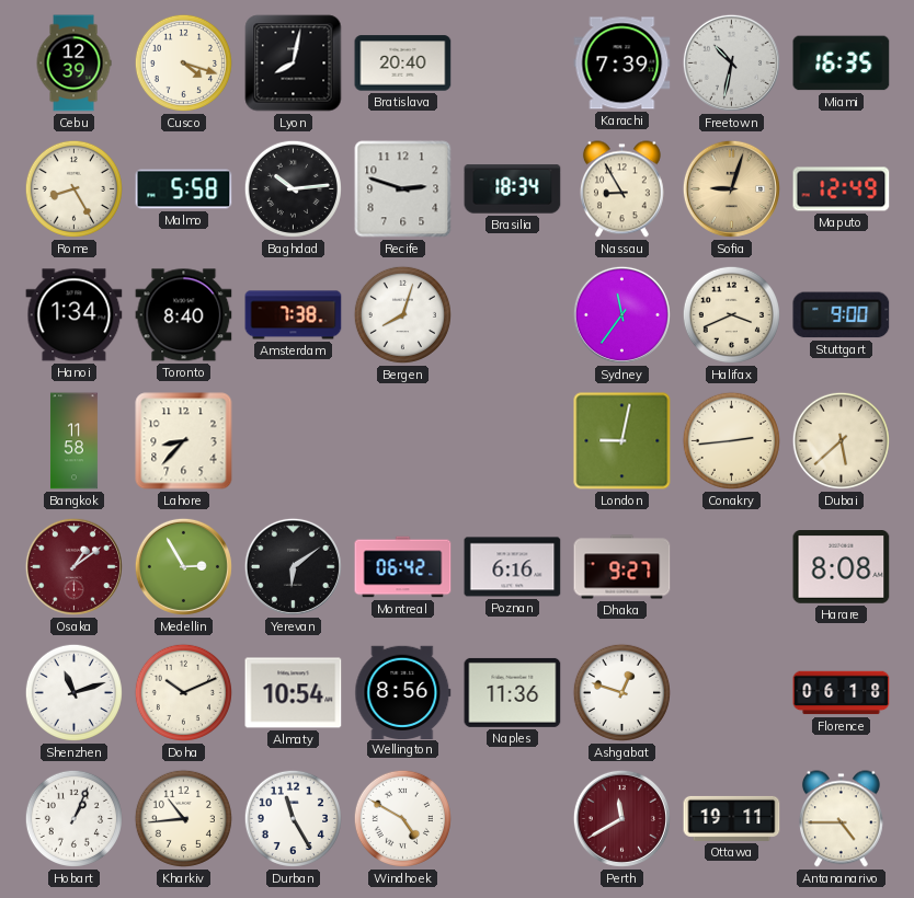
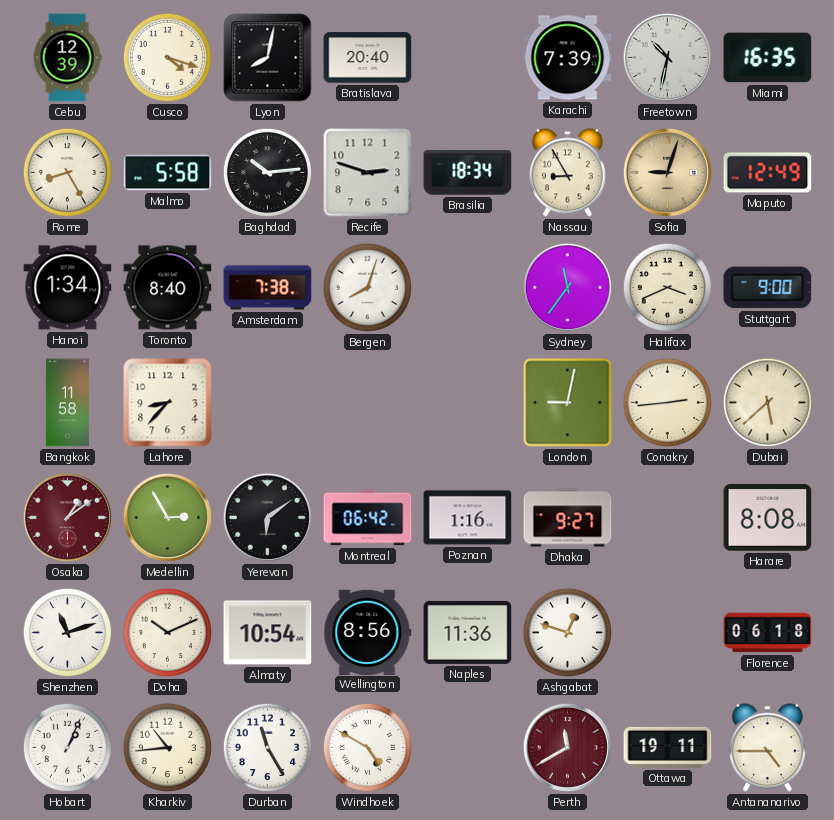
Poznan: 6:16 -> 1:16 (468, 518)
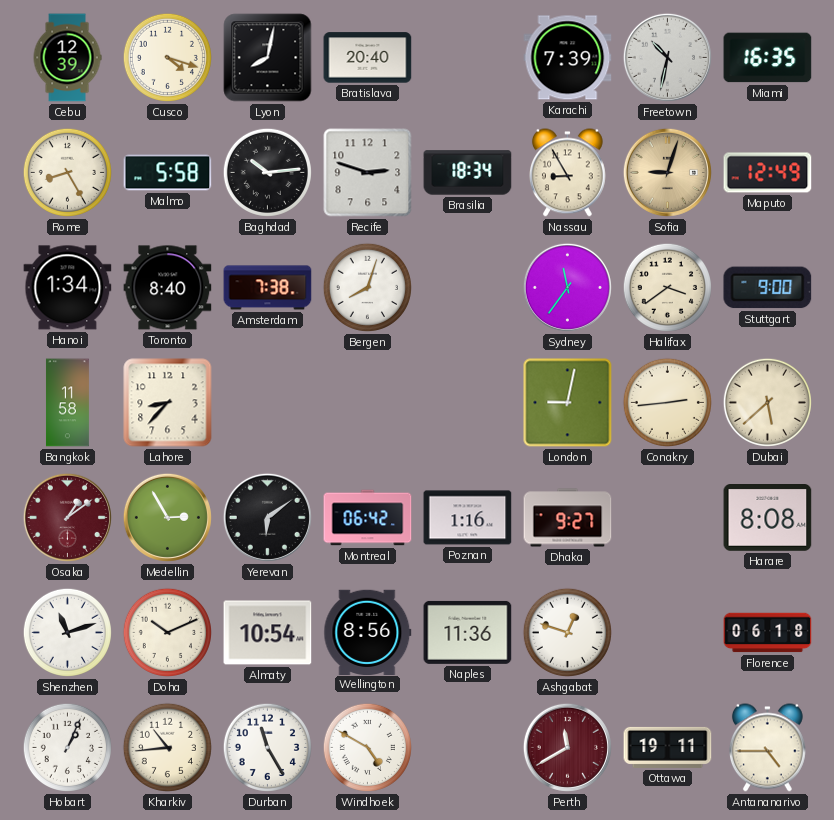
Halifax: 3:41 -> 3:39 (667, 287)
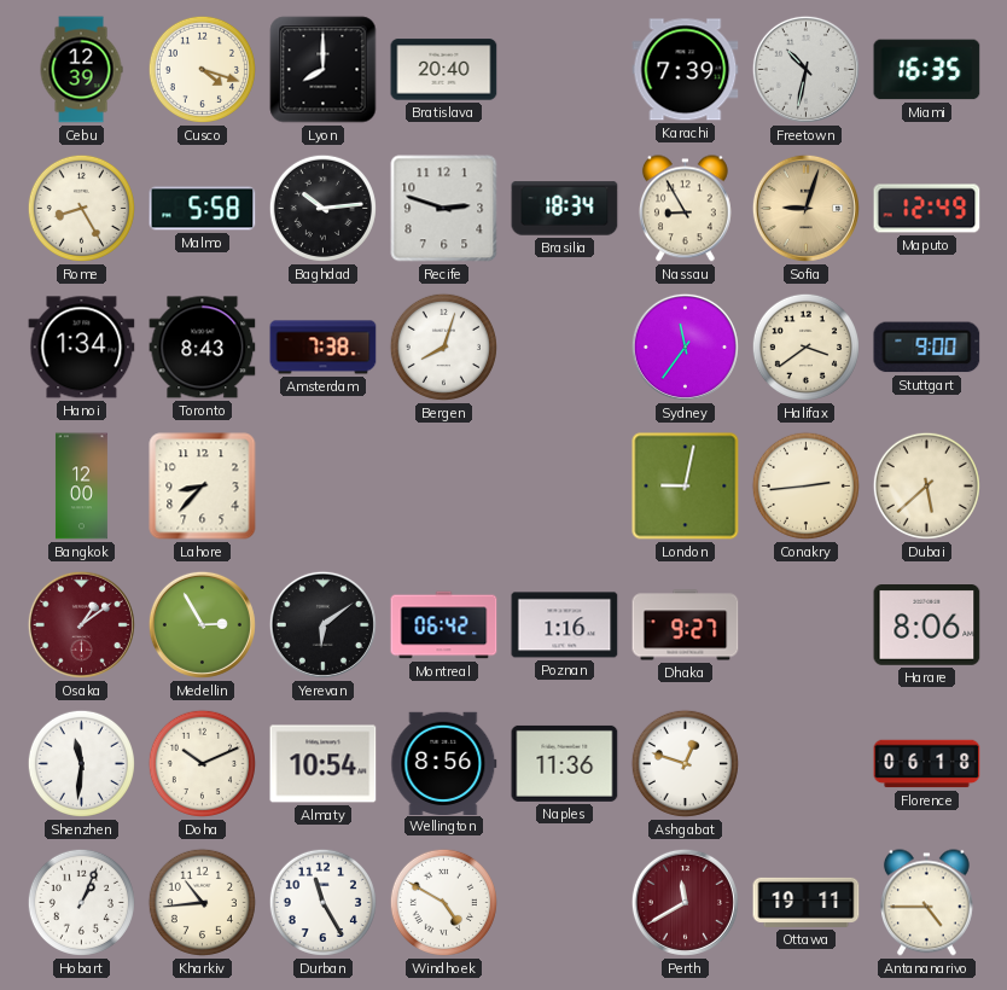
Lyon: 8:02 -> 8:00 (324, 70)
Toronto: 8:40 -> 8:43 (203, 348)
Bangkok: 11:58 -> 12:00 (81, 487)
Harare: 8:08 -> 8:06 (927, 625)
Shenzhen: 11:12 -> 11:31 (81, 763)
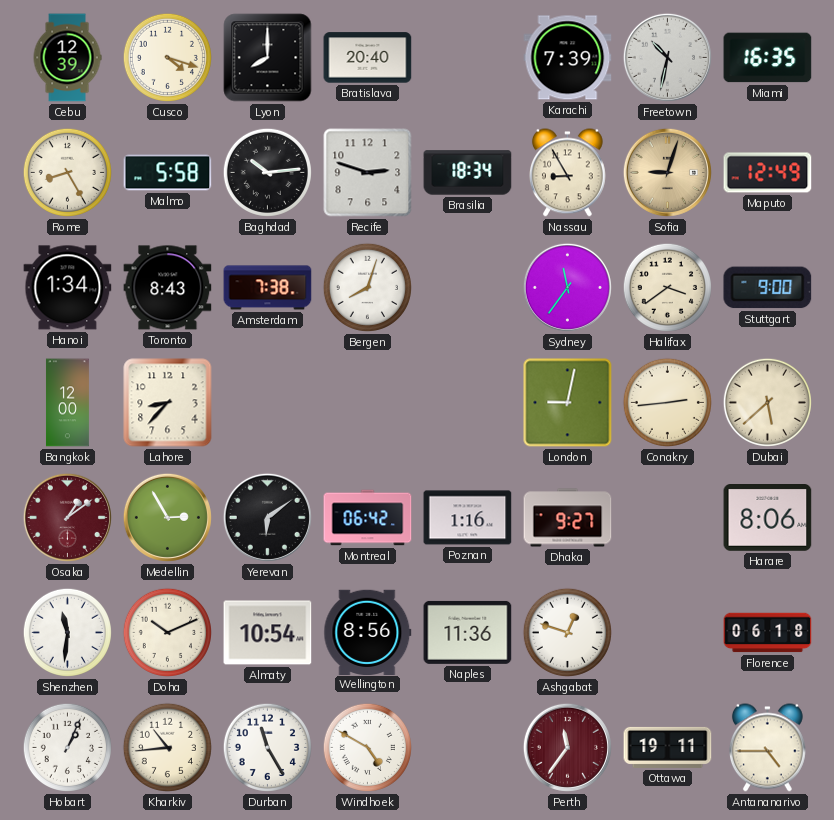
Perth: 11:40 -> 11:36 (567, 747)
